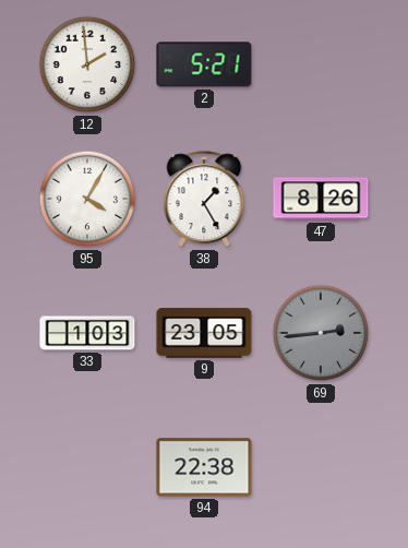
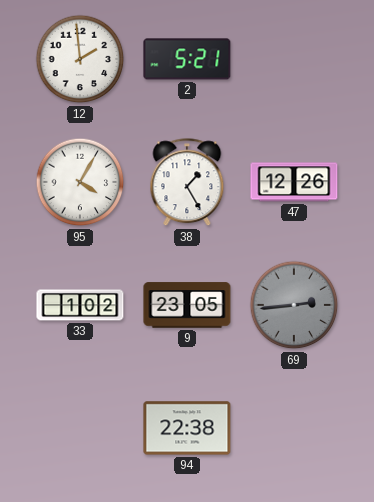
47: 8:26 -> 12:26 (294, 182)
33: 1:03 -> 1:02 (80, 305)
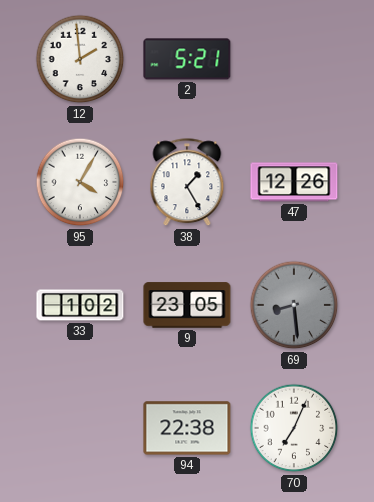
69: 2:44 -> 8:29 (294, 305)
70: none -> 7:04 (294, 428)
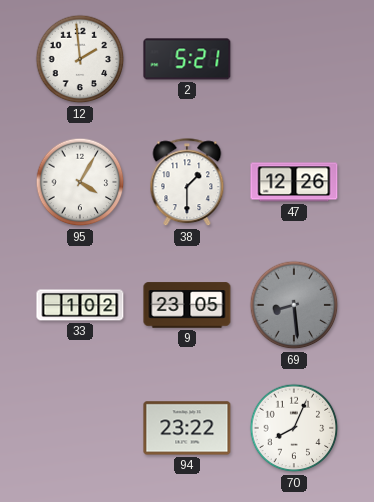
38: 1:25 -> 1:30 (187, 183)
94: 22:38 -> 23:22 (187, 428)
70: 7:04 -> 8:04 (294, 428)
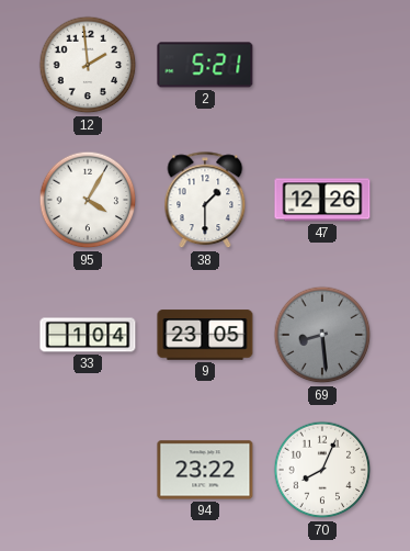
33: 1:02 -> 1:04 (88, 335)
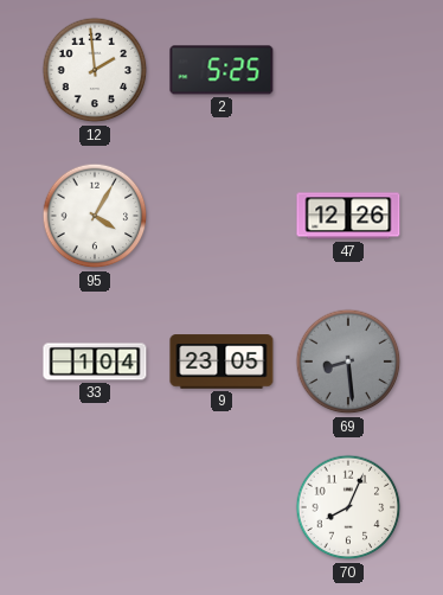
2: 5:21 -> 5:25 (221, 70)
38: 1:30 -> none (205, 201)
94: 23:22 -> none (205, 470)
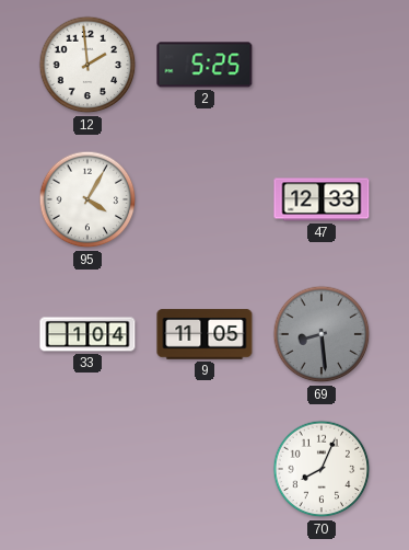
47: 12:26 -> 12:33 (322, 199)
9: 23:05 -> 11:05 (204, 334)
